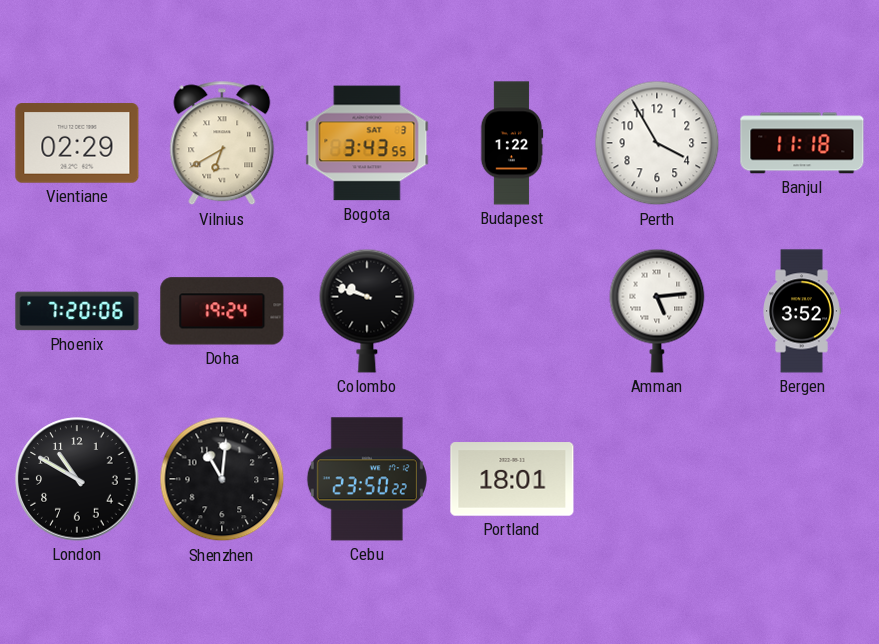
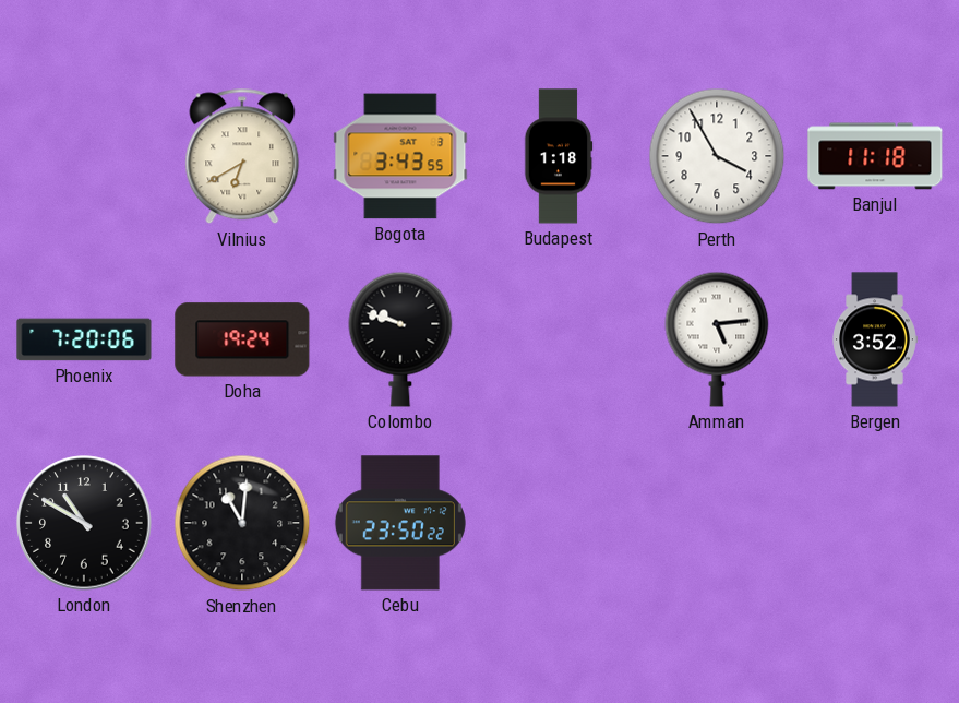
Vientiane: 02:29 -> none (77, 143)
Budapest: 1:22 -> 1:18 (559, 156)
Portland: 18:01 -> none (512, 479)
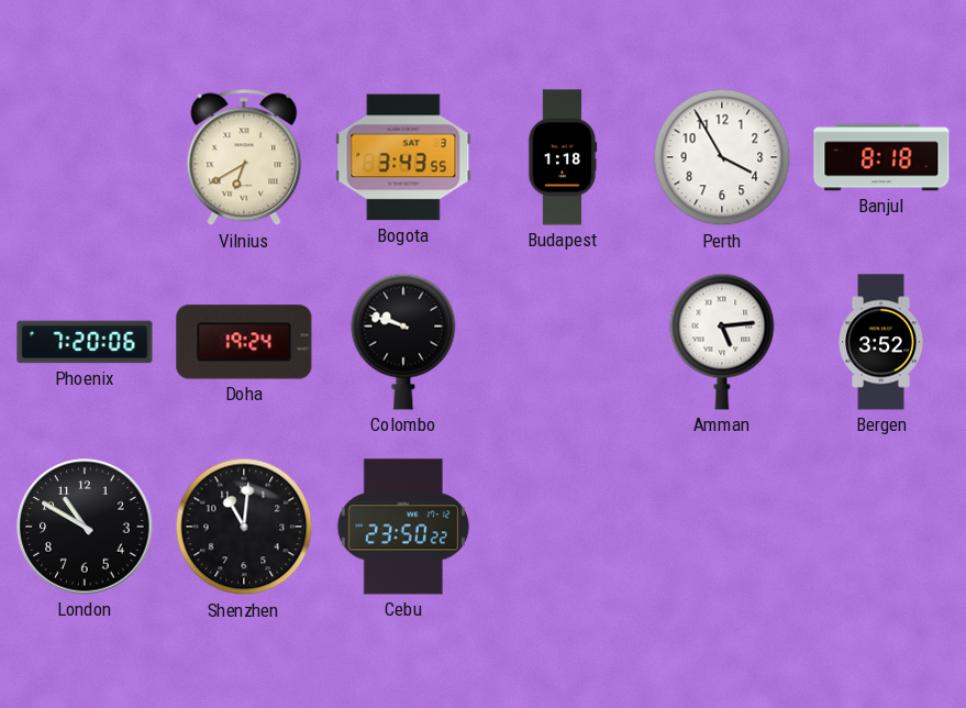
Banjul: 11:18 -> 8:18 (881, 157)
